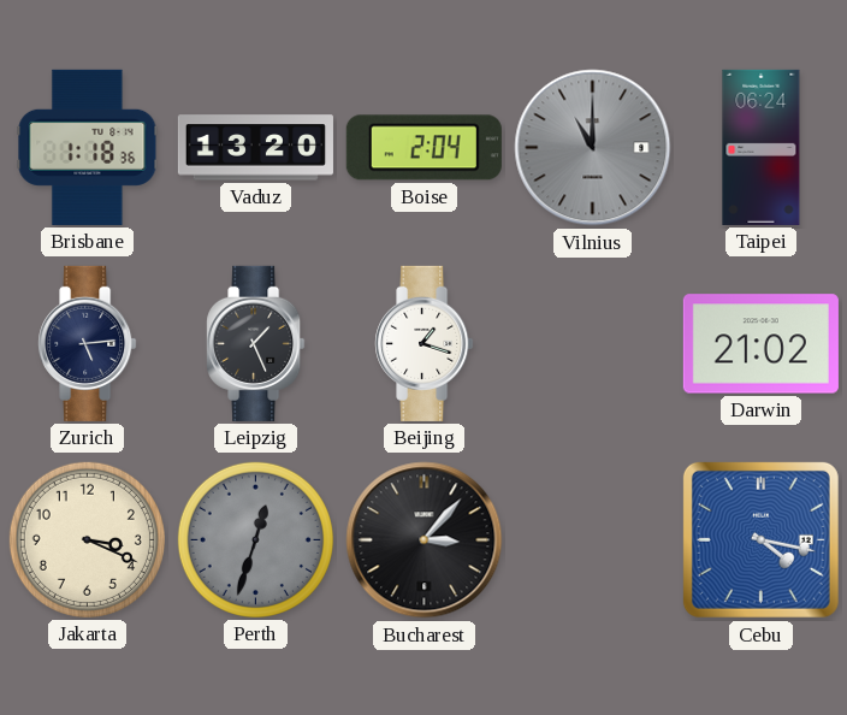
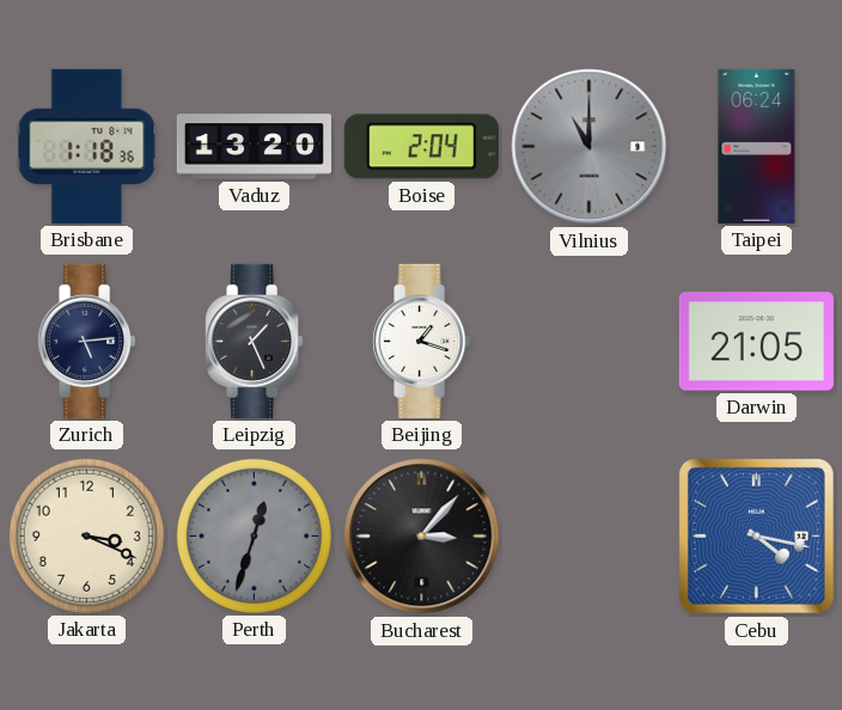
Darwin: 21:02 -> 21:05 (756, 342)
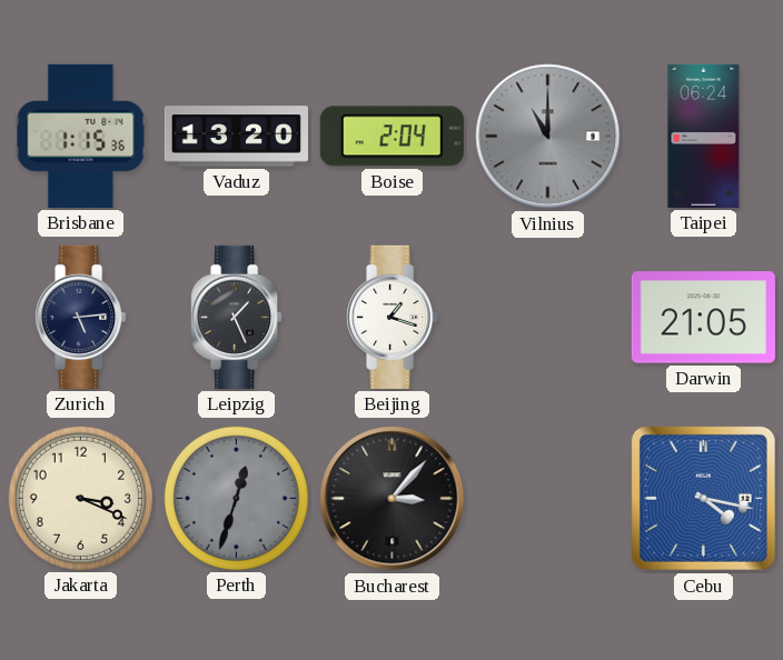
Brisbane: 1:18 -> 1:15 (81, 136)
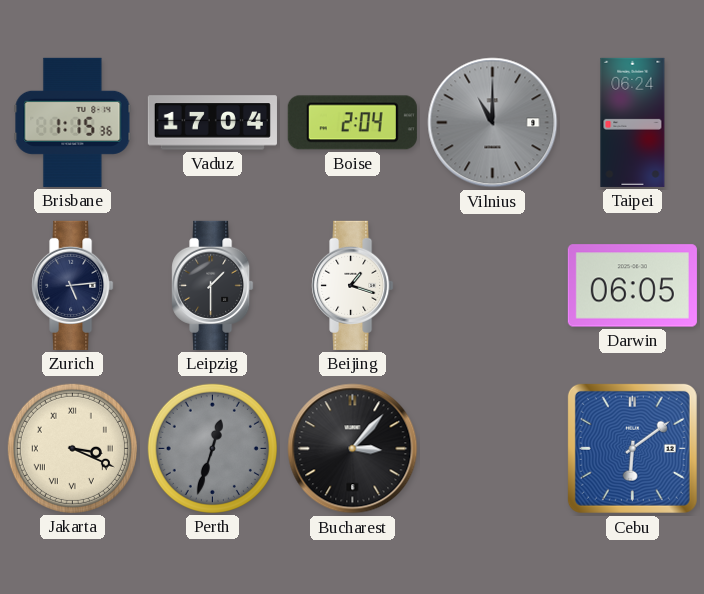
Vaduz: 13:20 -> 17:04 (212, 123)
Leipzig: 1:26 -> 1:30 (213, 285)
Darwin: 21:05 -> 06:05 (632, 286)
Jakarta numerals: Arabic -> Roman (72, 448)
Cebu: 4:17 -> 6:09 (632, 448)
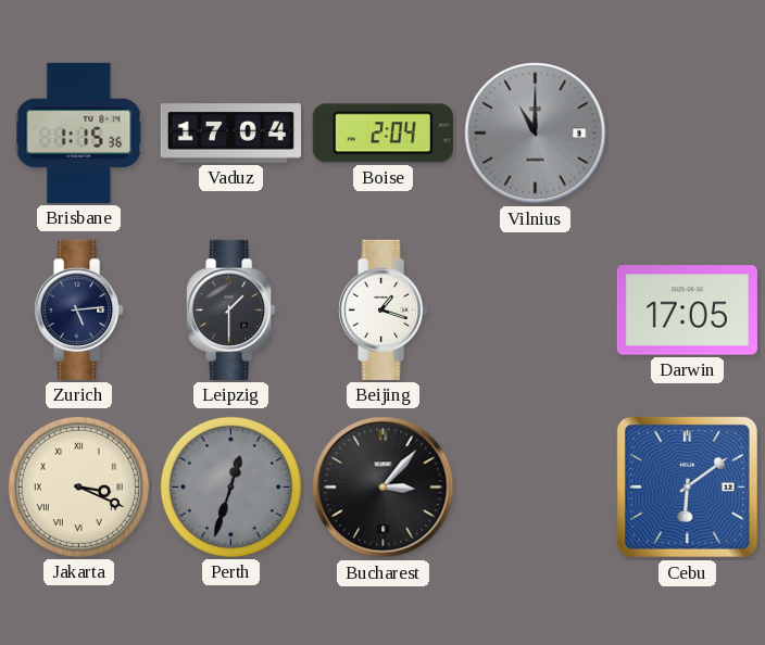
Taipei: 06:24 -> none (633, 122)
Darwin: 06:05 -> 17:05 (687, 311)
